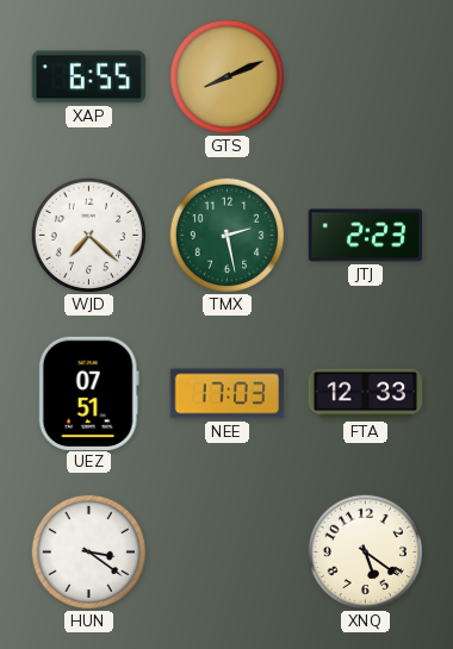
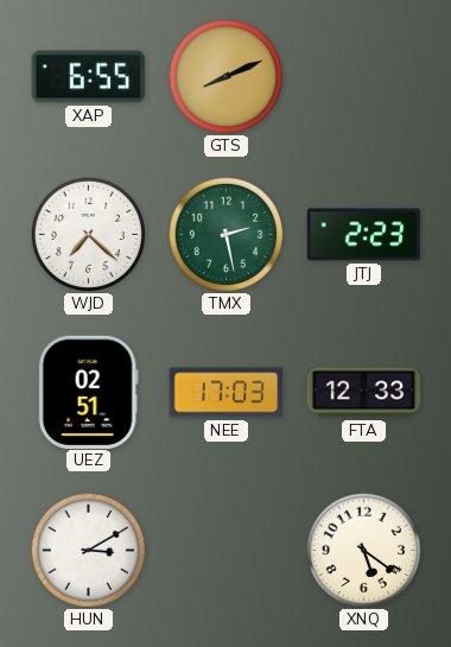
UEZ: 07:51 -> 02:51 (88, 392)
HUN: 3:21 -> 3:10 (88, 550)
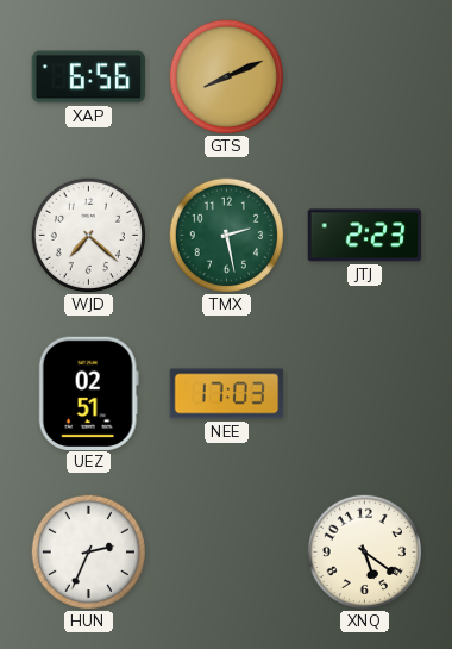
XAP: 6:55 -> 6:56 (89, 77)
FTA: 12:33 -> none (364, 393)
HUN: 3:10 -> 2:34 (88, 551)
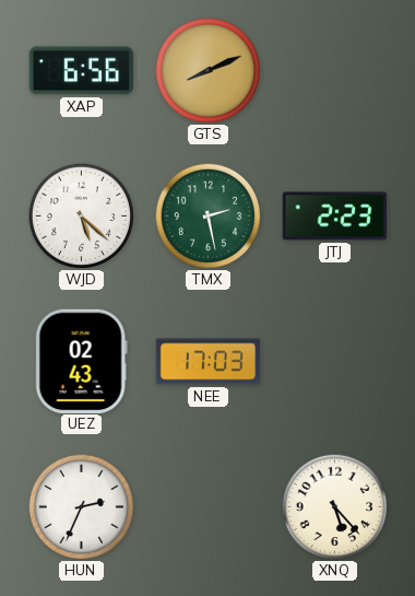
WJD: 7:22 -> 5:22 (81, 215)
UEZ: 02:51 -> 02:43 (81, 361)
XNQ: 5:21 -> 5:23 (334, 506)
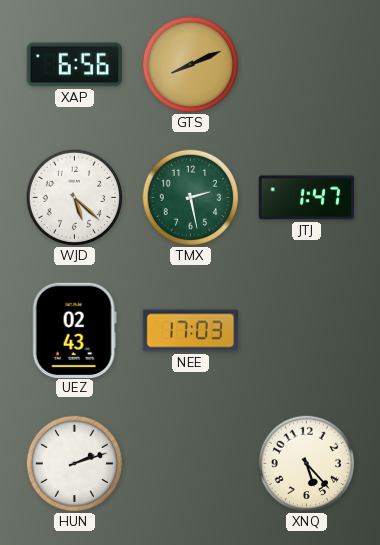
JTJ: 2:23 -> 1:47 (307, 198)
HUN: 2:34 -> 2:12 (74, 463)
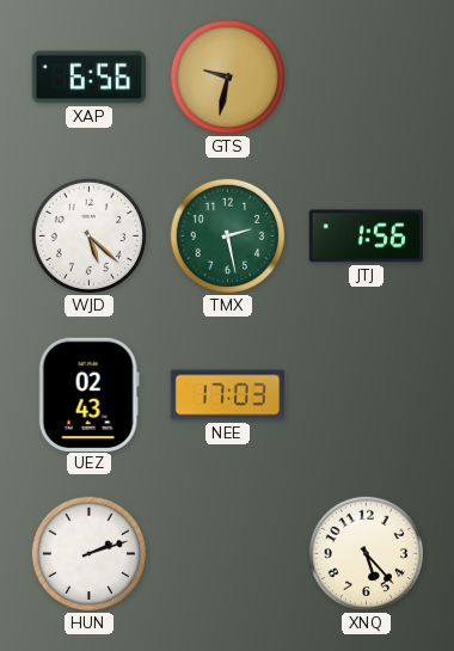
GTS: 8:11 -> 9:32 (227, 76)
JTJ: 1:47 -> 1:56 (367, 237)
